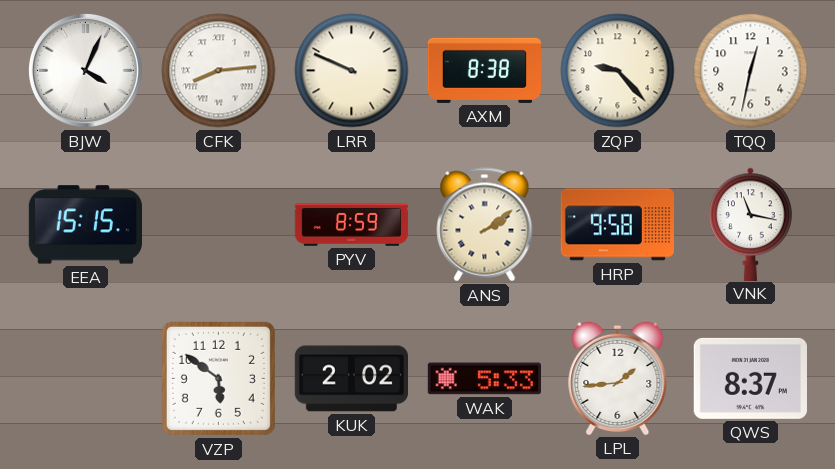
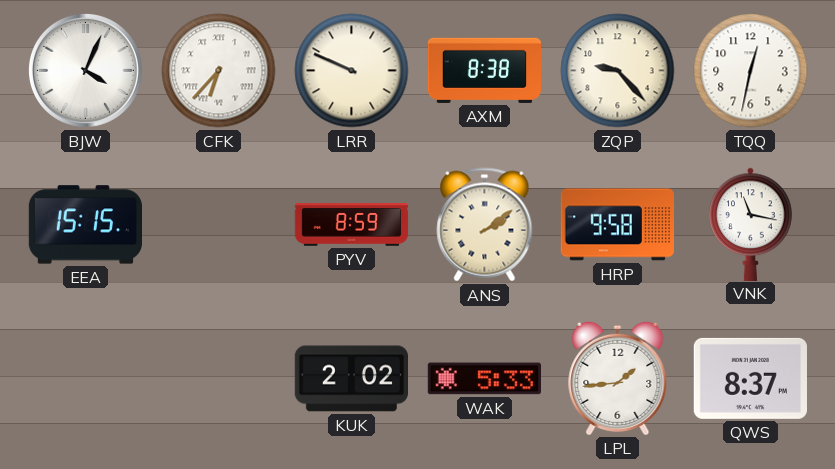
CFK: 8:14 -> 6:37 (219, 71)
VZP: 5:51 -> none (218, 378)
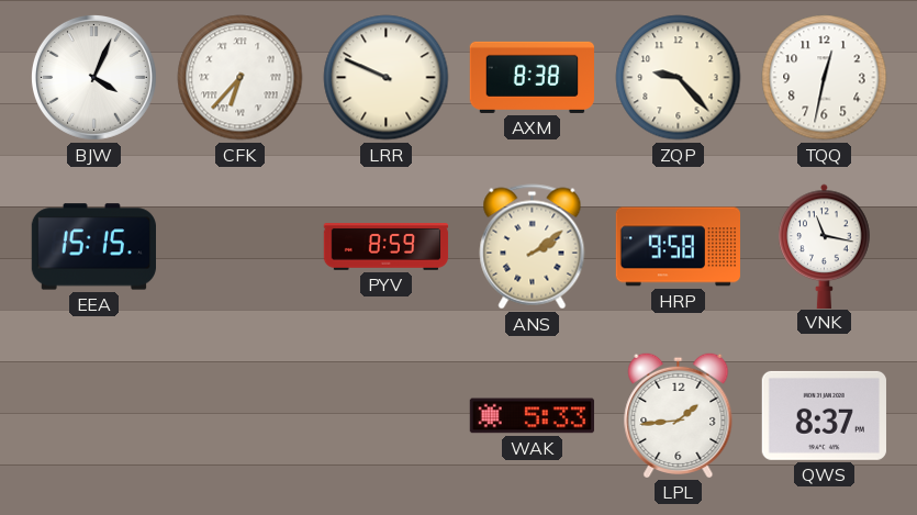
KUK: 2:02 -> none (351, 379)
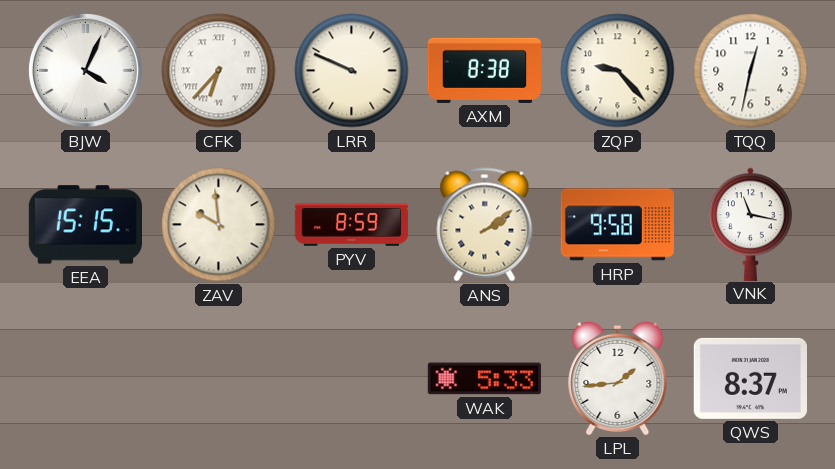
ZAV: none -> 9:59 (219, 225)
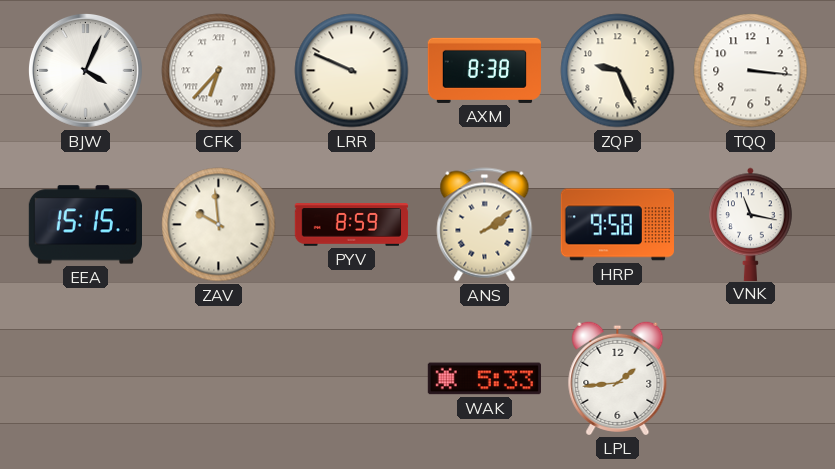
ZQP: 9:23 -> 9:26 (618, 71)
TQQ: 12:32 -> 3:16 (751, 71)
QWS: 8:37 -> none (750, 378)
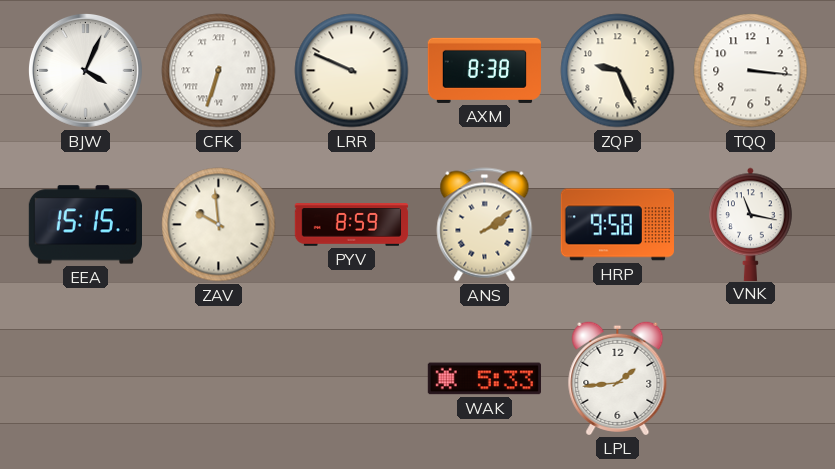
CFK: 6:37 -> 6:33 (219, 71)
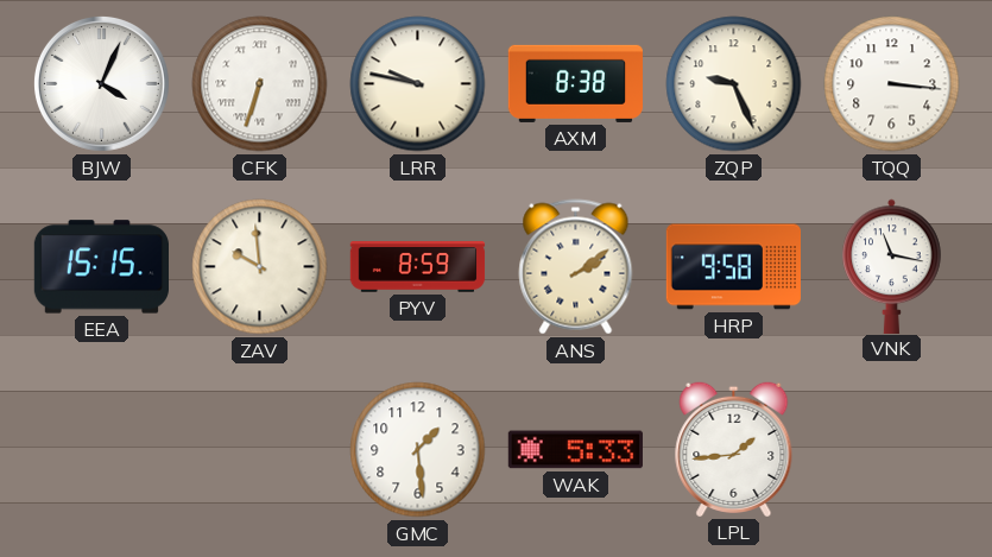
LRR: 9:49 -> 9:47 (418, 84)
GMC: none -> 1:29 (418, 450)
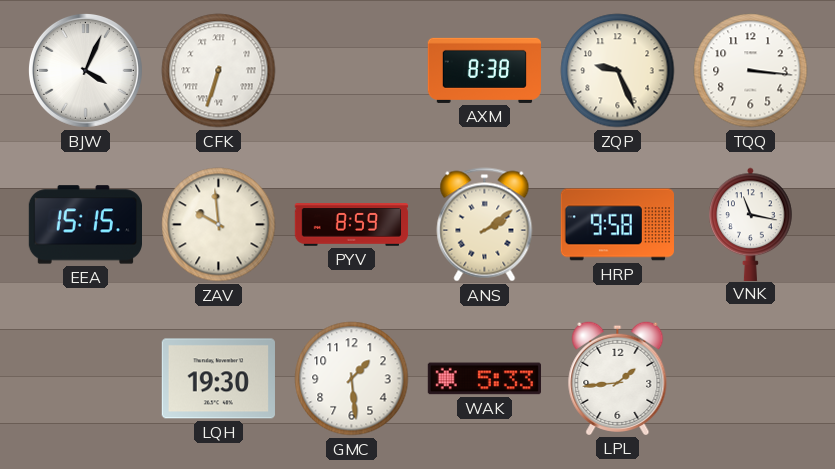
LRR: 9:47 -> none (418, 84)
LQH: none -> 19:30 (218, 379)
